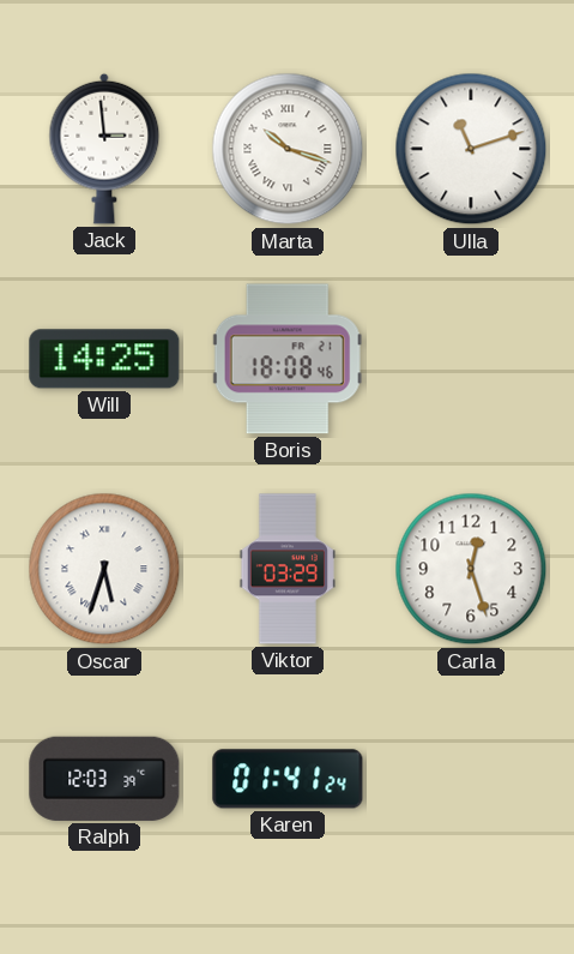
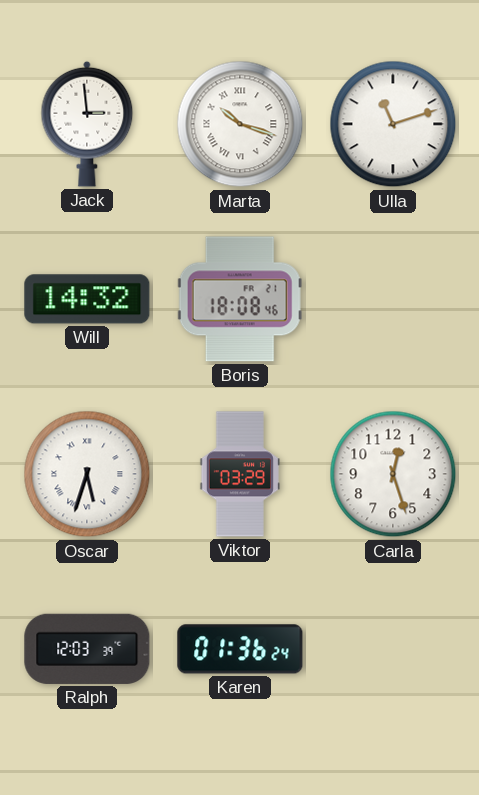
Will: 14:25 -> 14:32 (87, 299)
Karen: 01:41 -> 01:36 (240, 649)
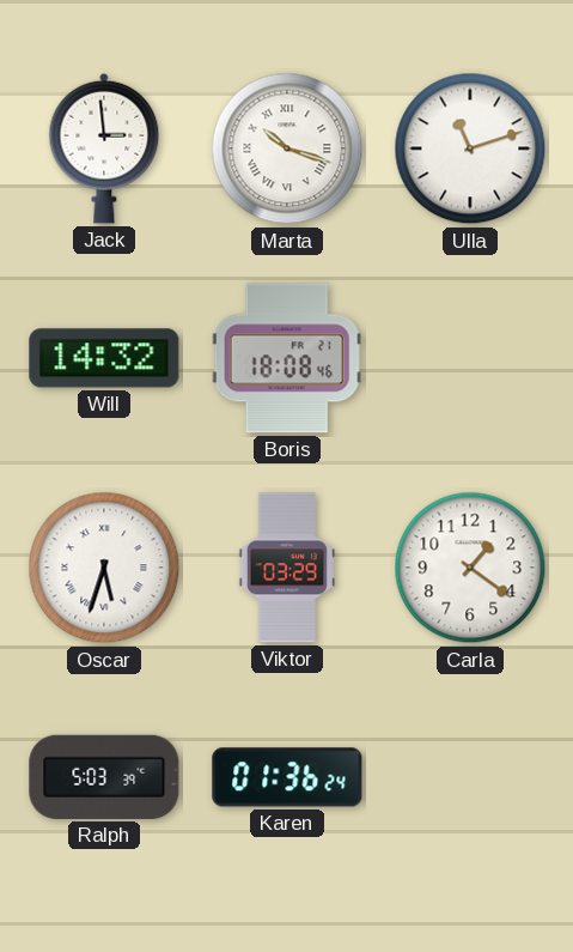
Carla: 12:27 -> 1:21 (470, 568)
Ralph: 12:03 -> 5:03 (104, 777)
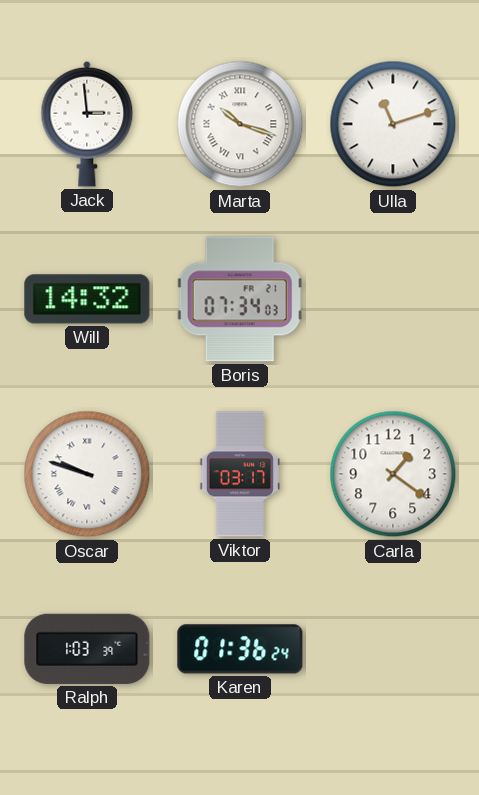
Boris: 18:08 -> 07:34 (240, 299)
Oscar: 5:33 -> 9:48 (87, 474)
Viktor: 03:29 -> 03:17 (239, 474)
Ralph: 5:03 -> 1:03 (87, 649)
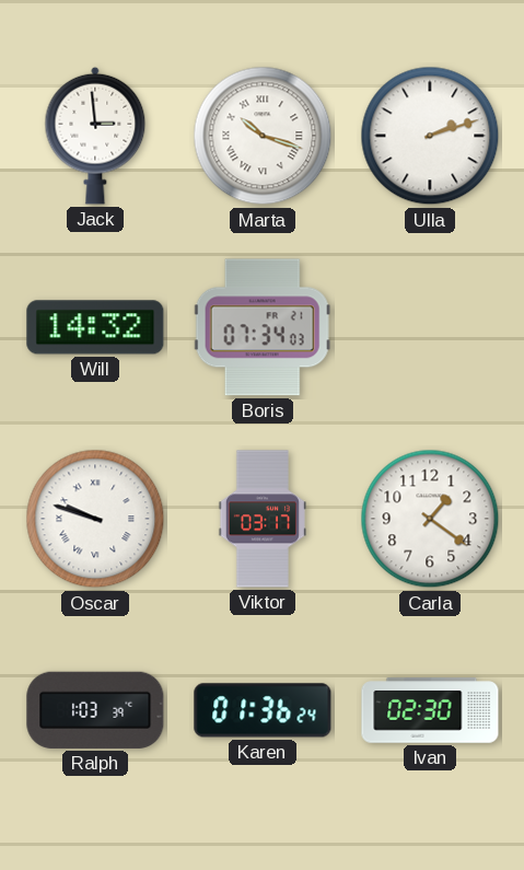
Ulla: 11:12 -> 2:12 (430, 136)
Ivan: none -> 02:30 (430, 710)
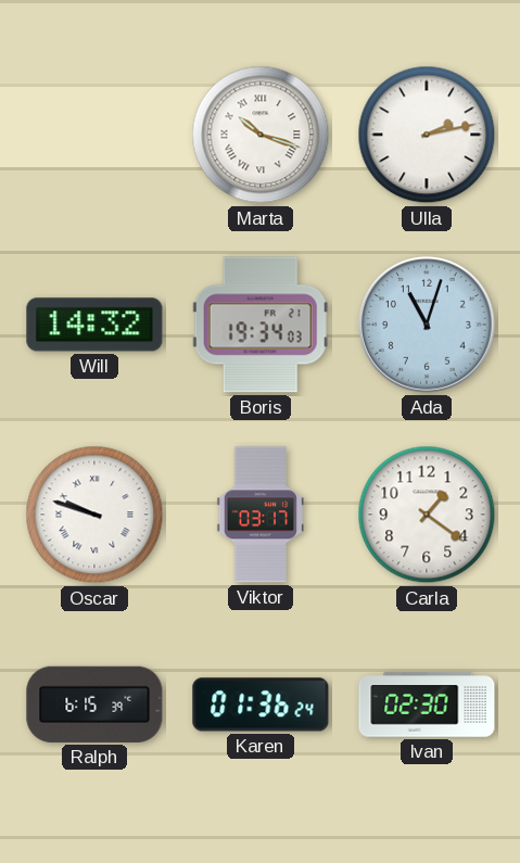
Jack: 2:59 -> none (95, 136)
Ulla: 2:12 -> 2:13 (427, 135)
Boris: 07:34 -> 19:34 (261, 325)
Ada: none -> 11:03 (428, 326)
Ralph: 1:03 -> 6:15 (94, 705)
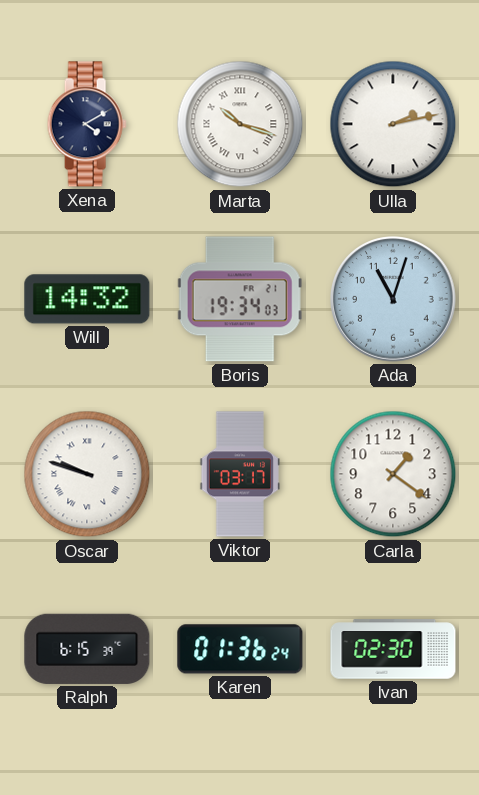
Xena: none -> 4:10 (87, 124)
